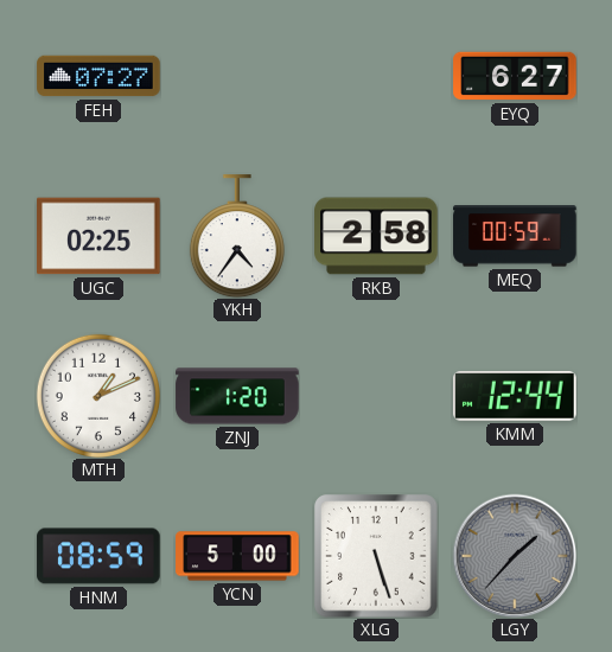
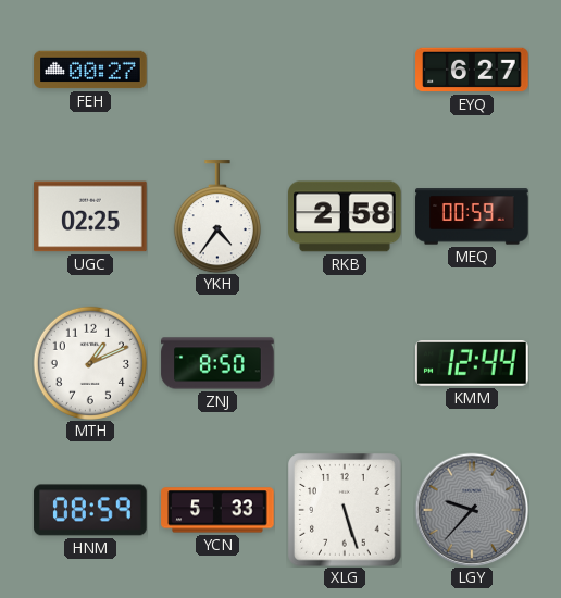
FEH: 07:27 -> 00:27 (90, 70)
ZNJ: 1:20 -> 8:50 (217, 363)
YCN: 5:00 -> 5:33 (217, 510)
LGY: 1:37 -> 9:37 (472, 510)
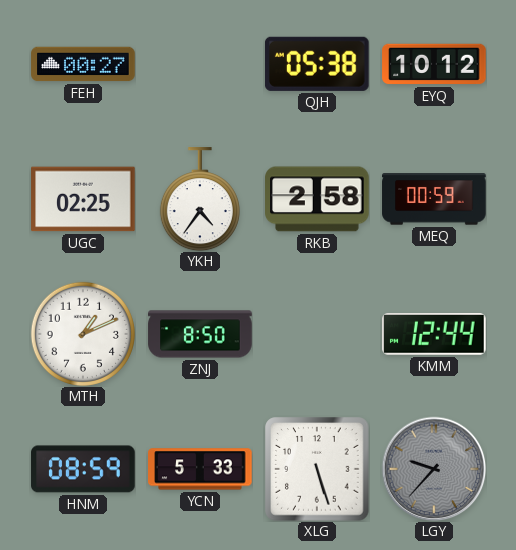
QJH: none -> 05:38 (317, 64)
EYQ: 6:27 -> 10:12 (434, 64)
